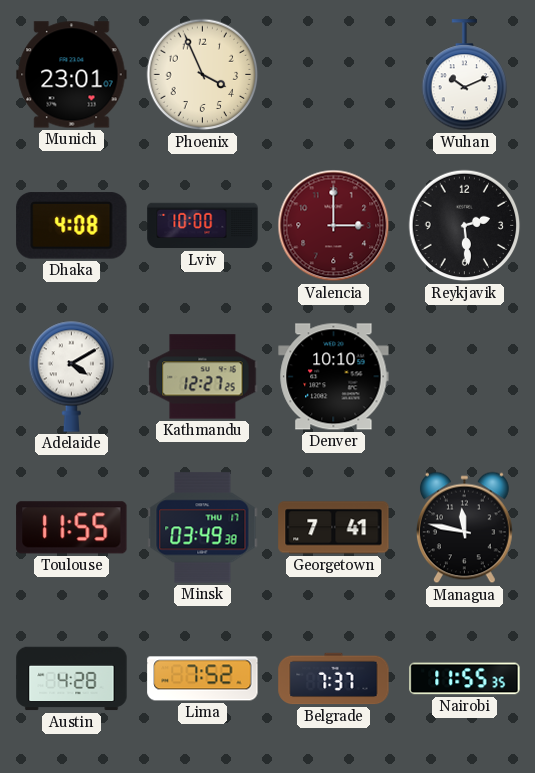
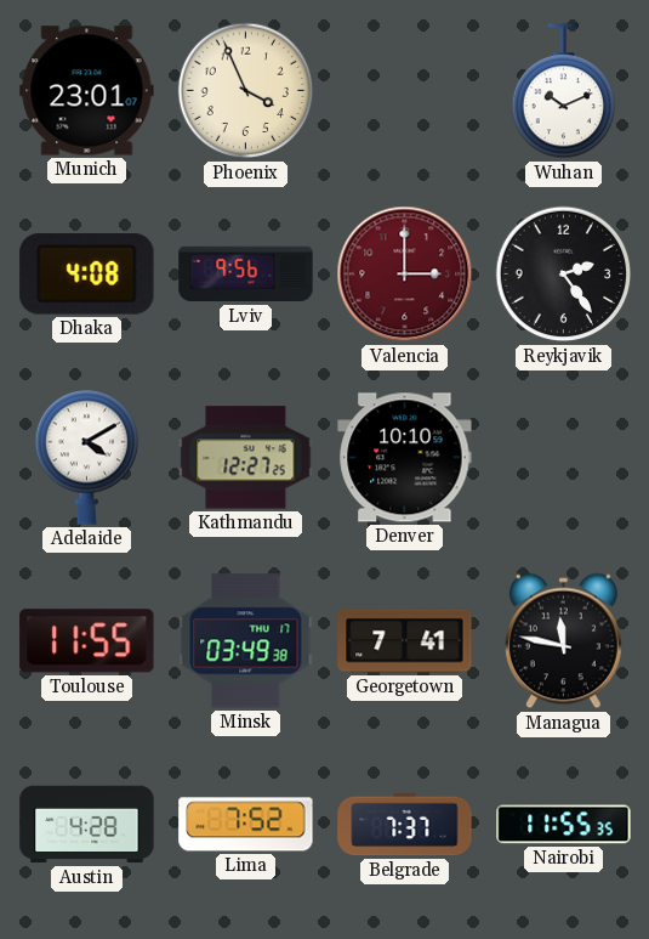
Lviv: 10:00 -> 9:56 (246, 275)
Reykjavik: 2:29 -> 2:24 (564, 275)
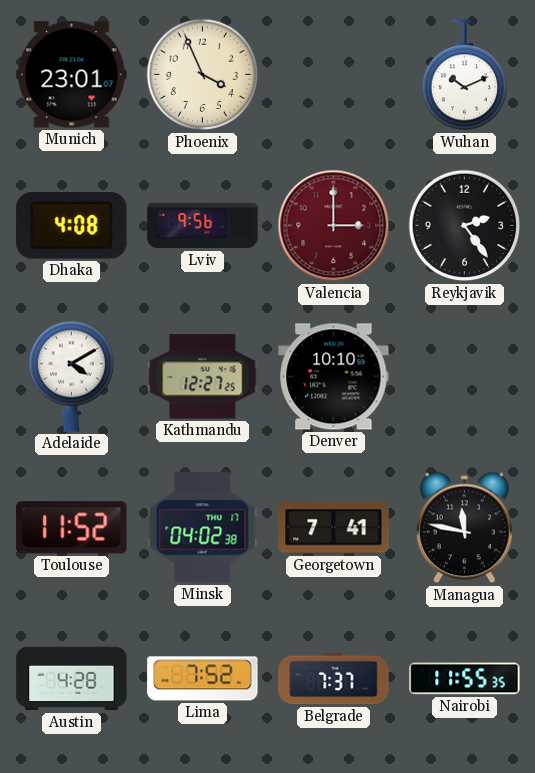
Toulouse: 11:55 -> 11:52 (72, 528)
Minsk: 03:49 -> 04:02 (203, 528)
